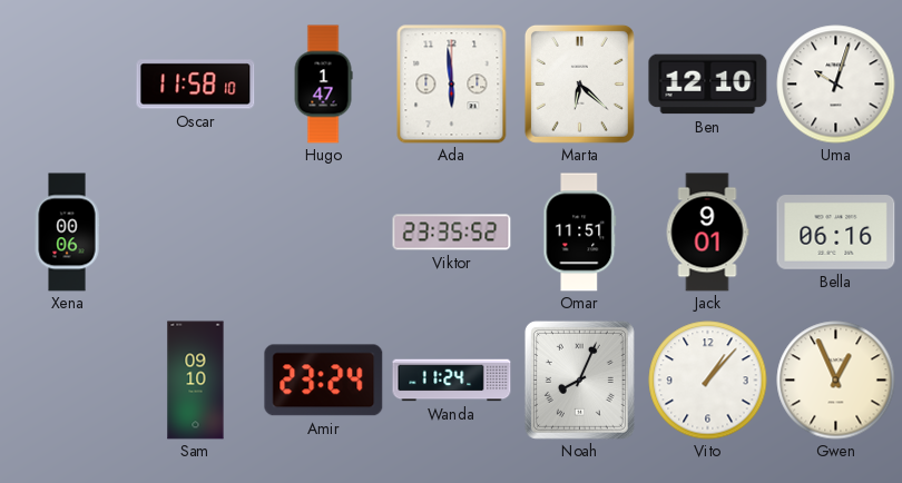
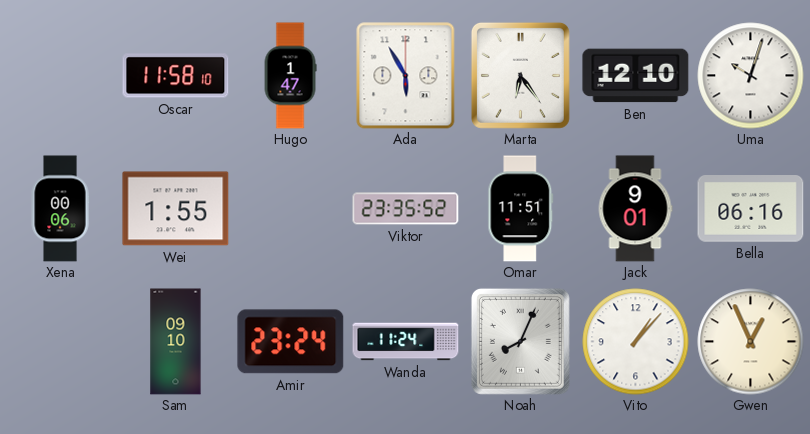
Ada: 5:59 -> 5:55 (406, 76)
Marta: 6:22 -> 6:24 (520, 75)
Wei: none -> 1:55 (176, 209)
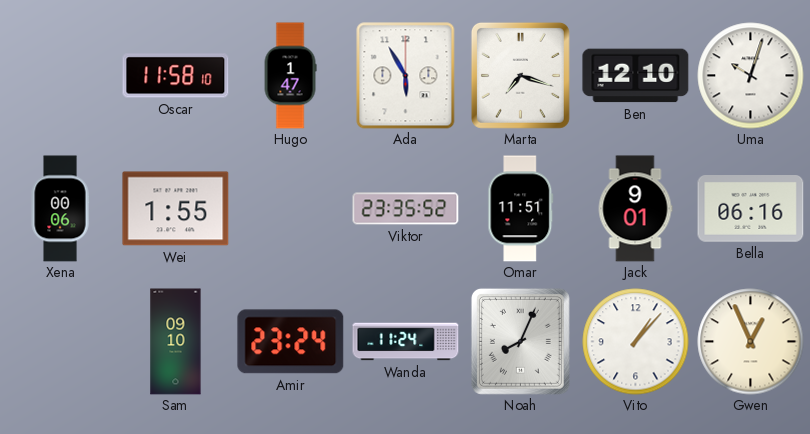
Marta: 6:24 -> 7:18 (520, 75)
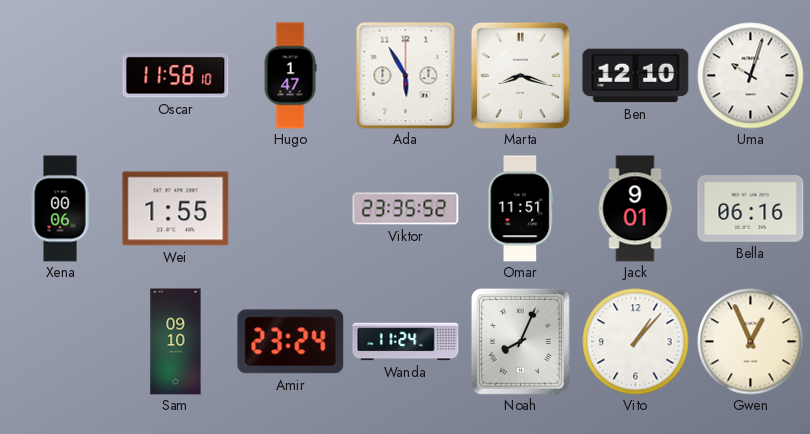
Marta: 7:18 -> 8:18 (520, 75)
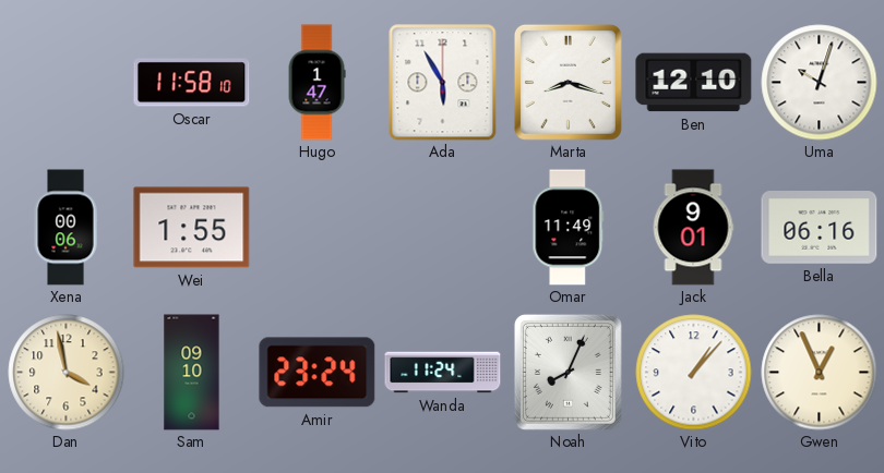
Viktor: 23:35 -> none (406, 209)
Omar: 11:51 -> 11:49 (569, 228)
Dan: none -> 3:58 (67, 373)
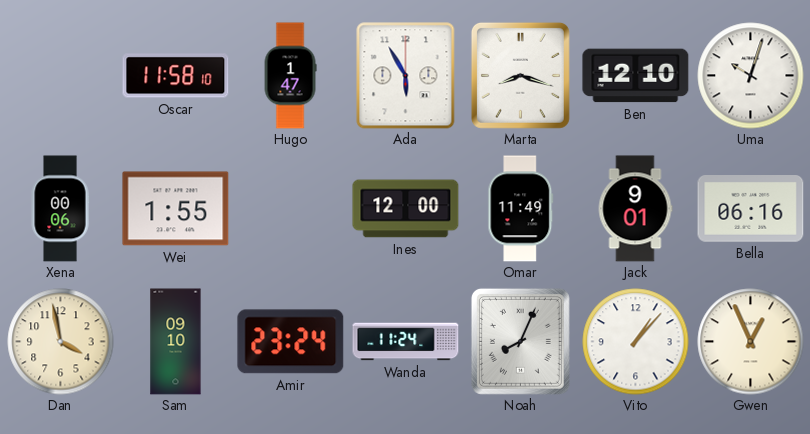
Ines: none -> 12:00 (406, 209)
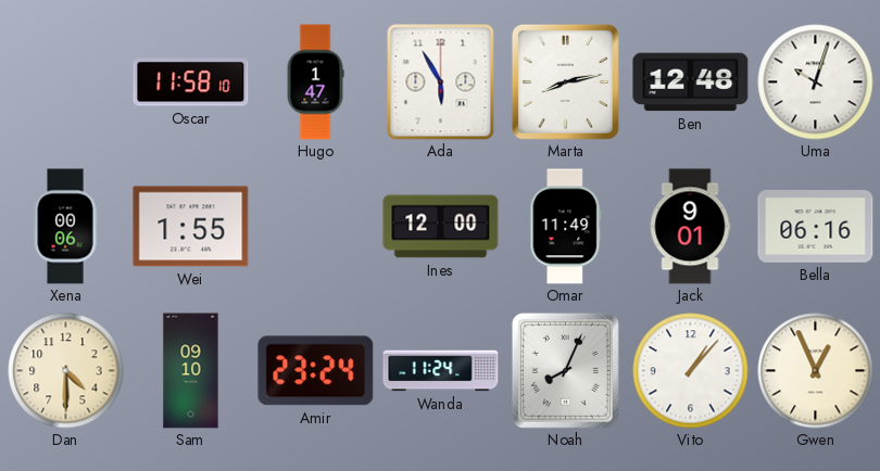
Marta: 8:18 -> 8:13 (565, 81)
Ben: 12:10 -> 12:48 (691, 82)
Dan: 3:58 -> 4:30 (66, 371)
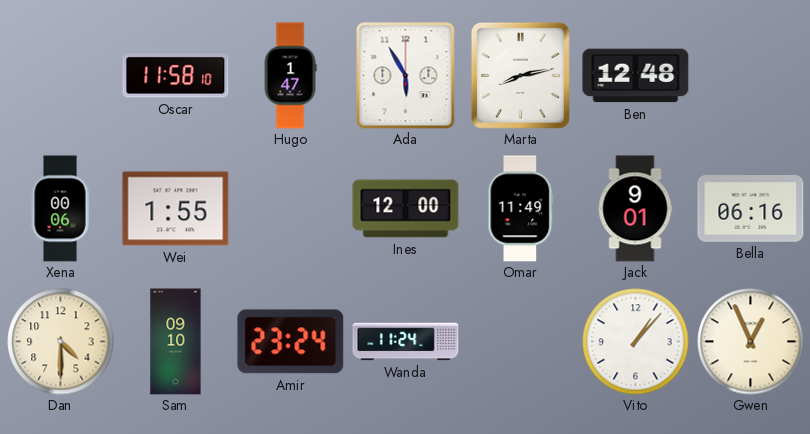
Uma: 10:03 -> none (816, 82)
Noah: 8:04 -> none (565, 370)
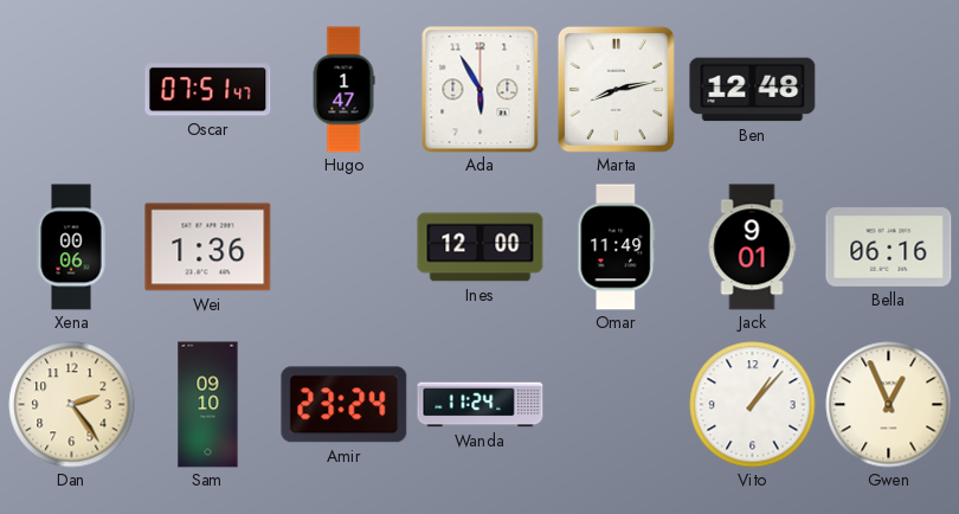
Oscar: 11:58 -> 07:51 (208, 90)
Wei: 1:55 -> 1:36 (208, 248)
Dan: 4:30 -> 2:24 (72, 405)
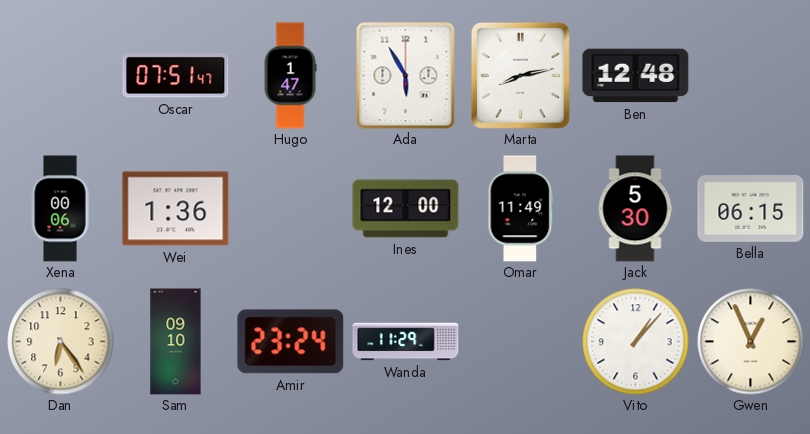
Jack: 9:01 -> 5:30 (635, 209)
Bella: 06:16 -> 06:15 (751, 209)
Dan: 2:24 -> 6:24 (61, 342)
Wanda: 11:24 -> 11:29 (406, 342)
